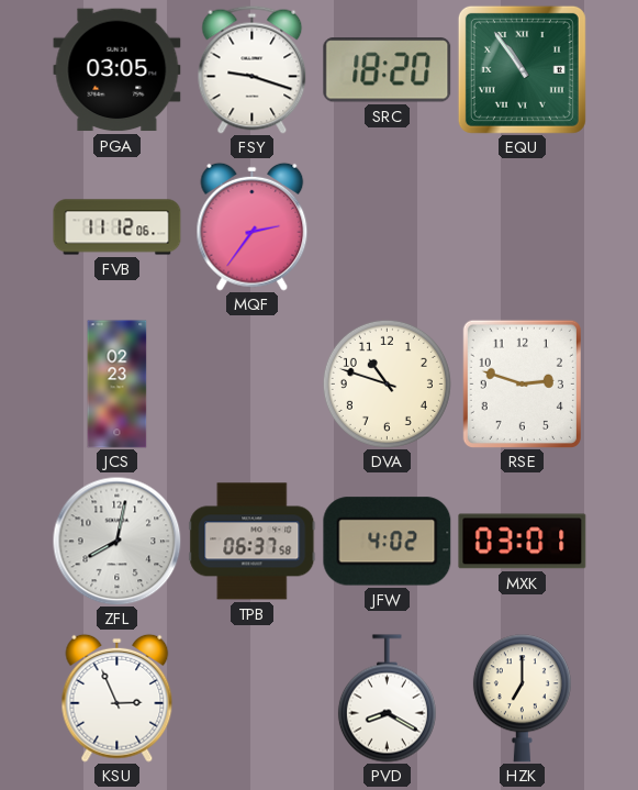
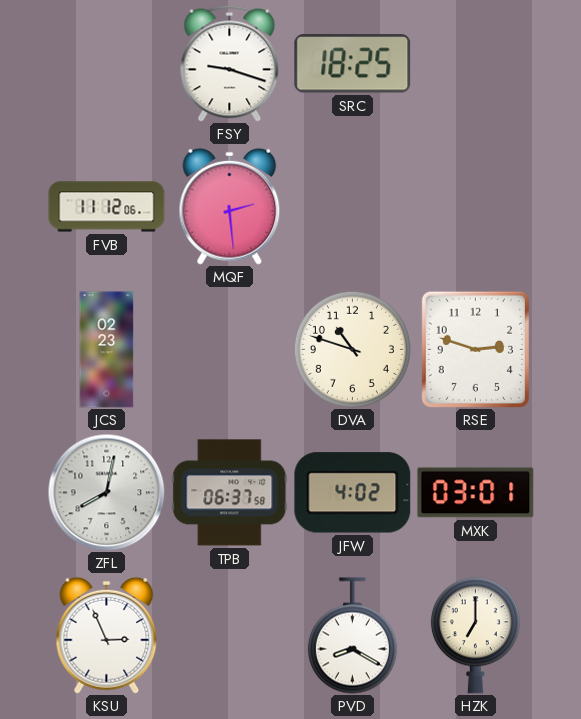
PGA: 03:05 -> none (117, 70)
SRC: 18:20 -> 18:25 (353, 64)
EQU: 10:54 -> none (522, 69)
MQF: 2:36 -> 2:29 (230, 206)
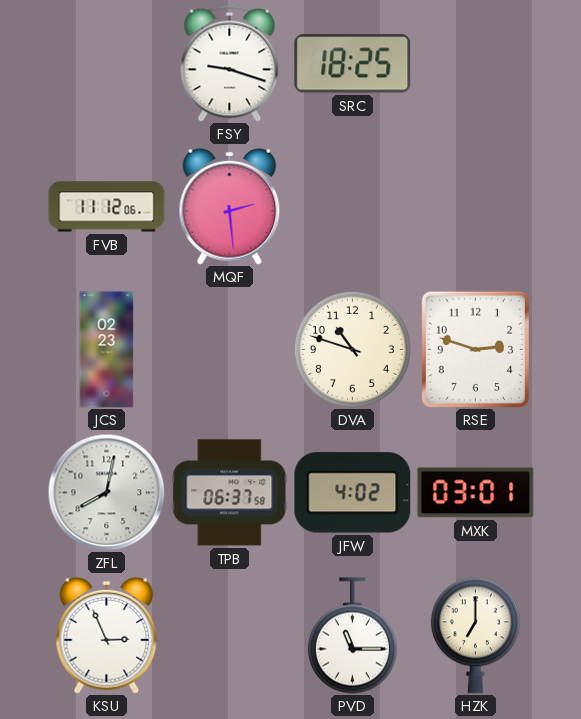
PVD: 8:20 -> 11:15 (352, 636)
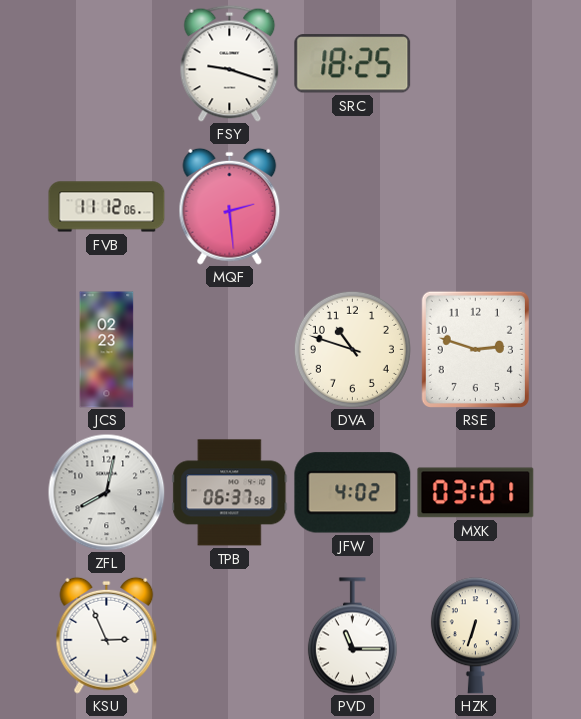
HZK: 7:00 -> 6:33 (475, 636)
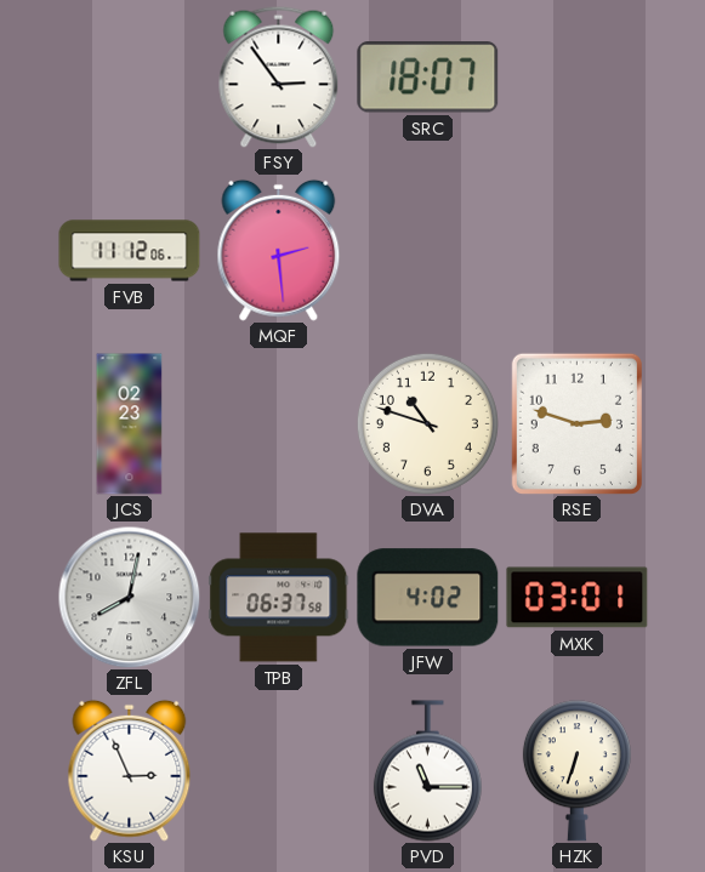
FSY: 9:18 -> 2:54 (279, 76)
SRC: 18:25 -> 18:07 (428, 78)
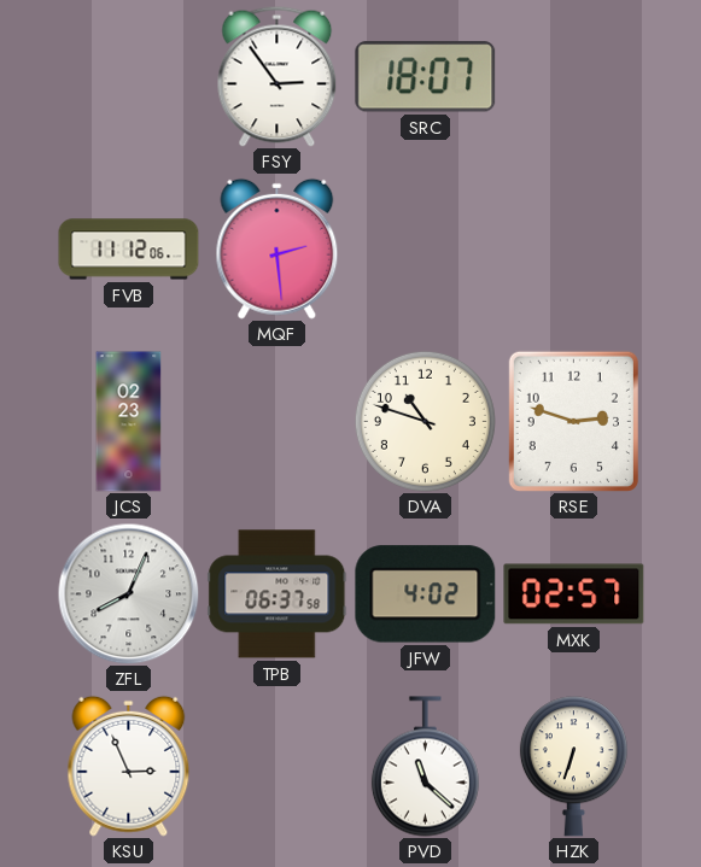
ZFL: 8:02 -> 8:04 (128, 593)
MXK: 03:01 -> 02:57 (574, 594)
PVD: 11:15 -> 11:22 (425, 767)
